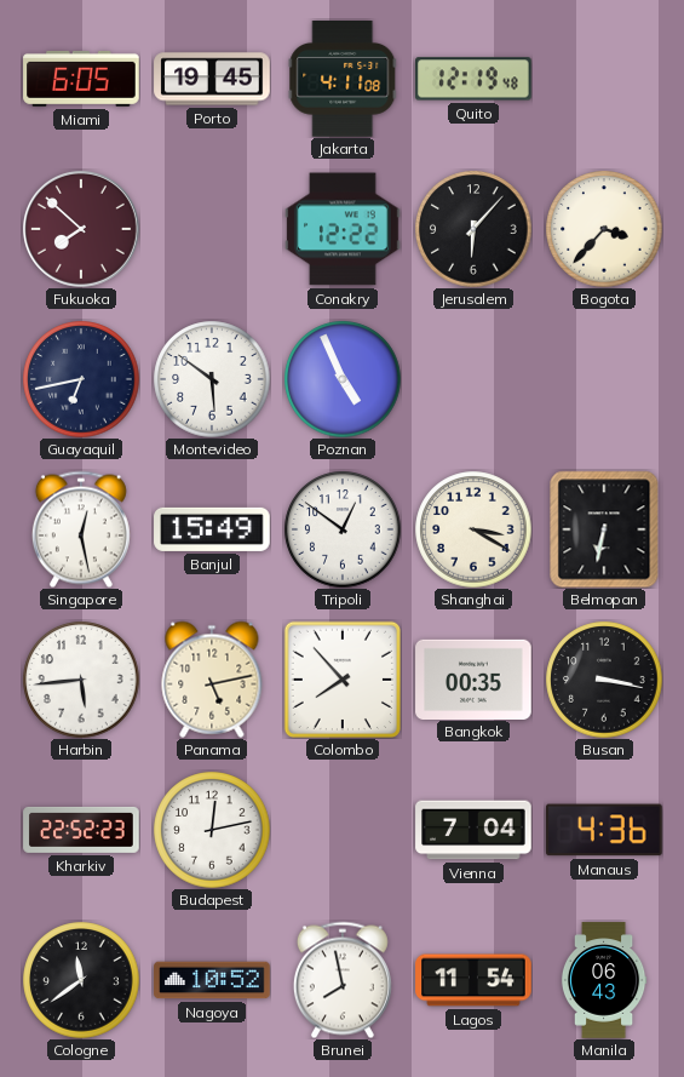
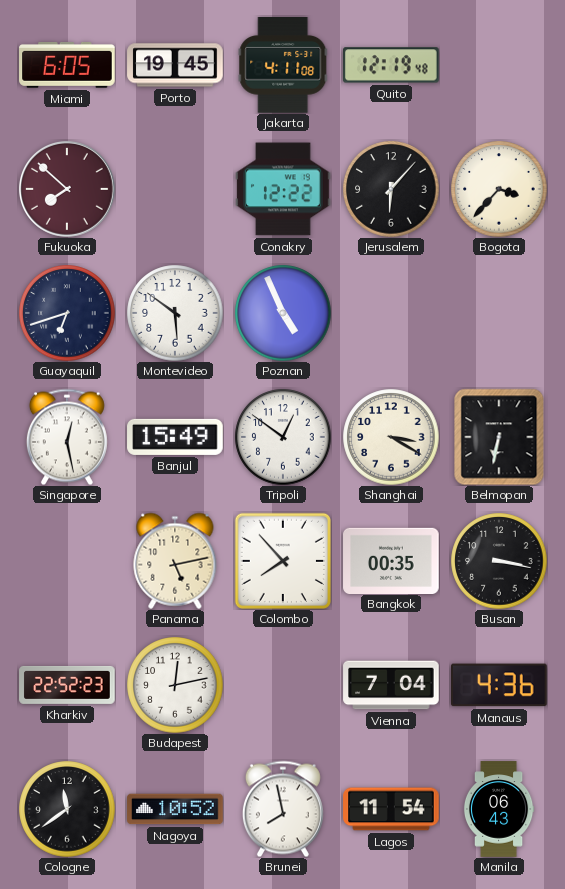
Guayaquil: 6:43 -> 6:42 (67, 313)
Harbin: 5:44 -> none (81, 680)
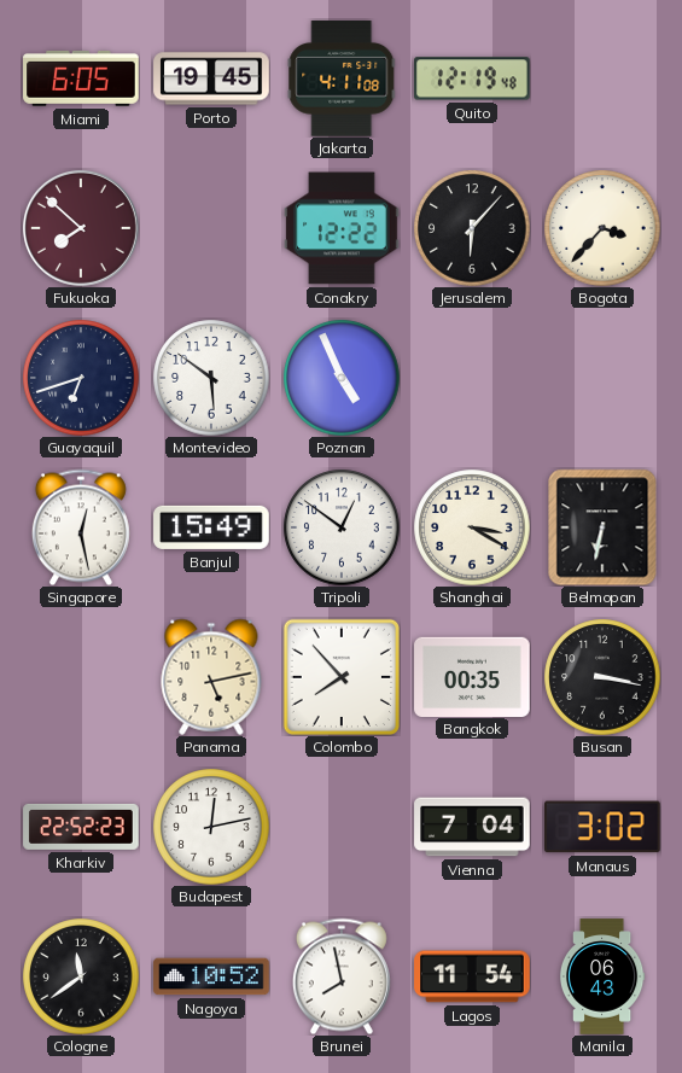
Manaus: 4:36 -> 3:02 (604, 827)
